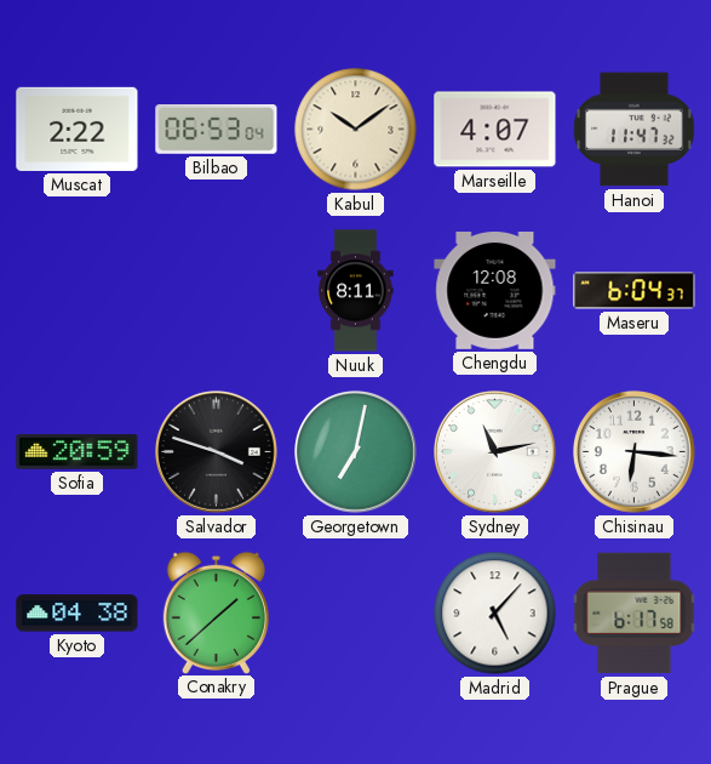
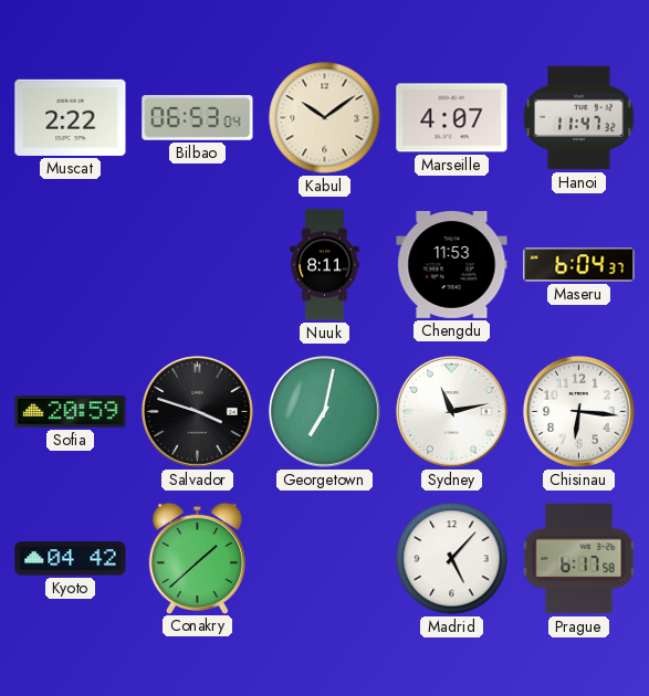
Chengdu: 12:08 -> 11:53 (452, 265)
Kyoto: 04:38 -> 04:42 (71, 559)
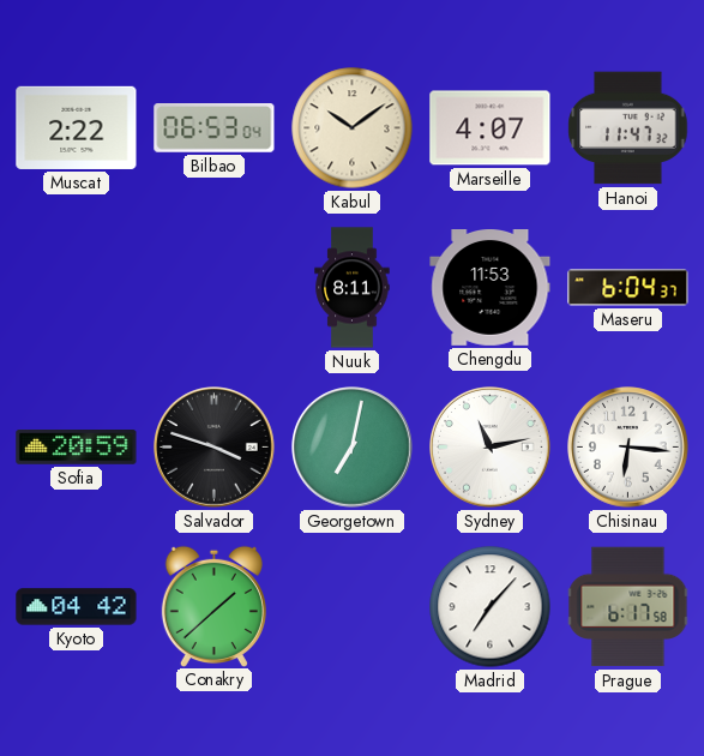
Madrid: 5:07 -> 7:07 (491, 607)
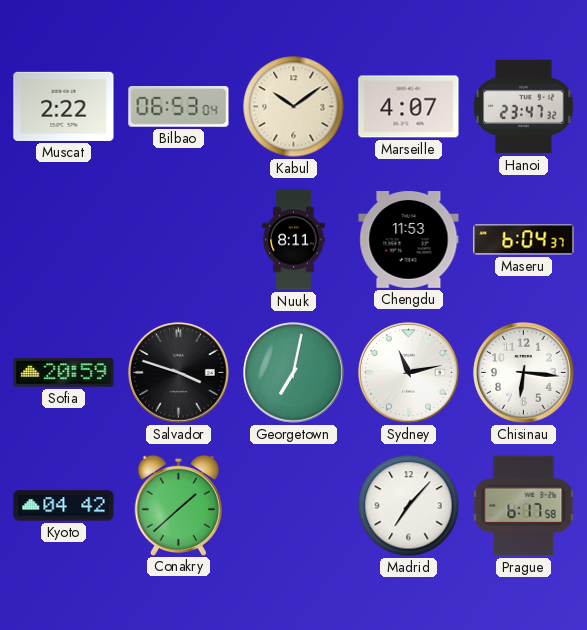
Hanoi: 11:47 -> 23:47 (524, 107)
